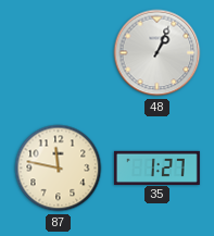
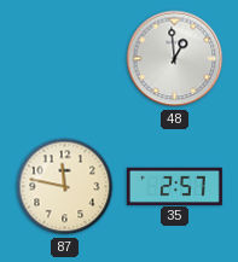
48: 1:04 -> 12:59 (175, 59)
35: 1:27 -> 2:57 (174, 186)
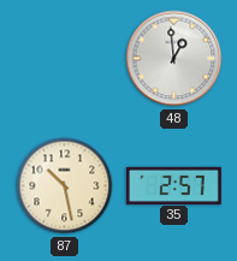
87: 11:47 -> 10:28 (65, 186)
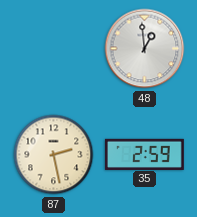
87: 10:28 -> 2:28 (54, 155)
35: 2:57 -> 2:59 (144, 154)
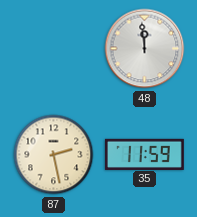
48: 12:59 -> 11:59 (145, 49)
35: 2:59 -> 11:59 (144, 154)
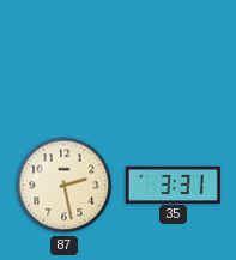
48: 11:59 -> none (145, 49)
35: 11:59 -> 3:31 (173, 185)
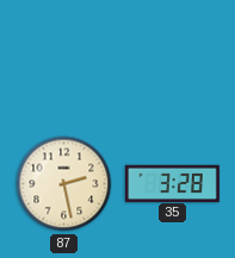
35: 3:31 -> 3:28 (172, 183)
